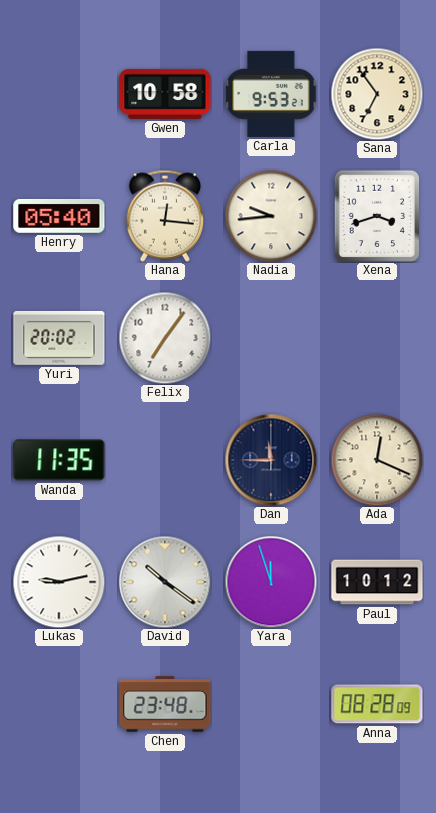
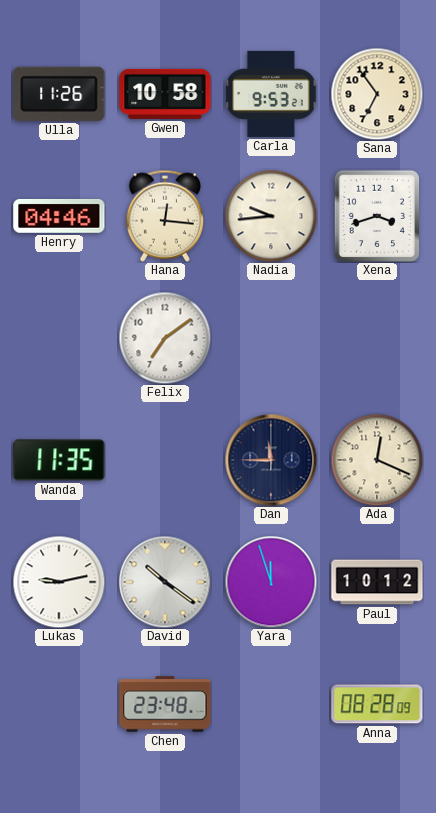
Ulla: none -> 11:26 (59, 94)
Henry: 05:40 -> 04:46 (59, 216)
Yuri: 20:02 -> none (59, 338)
Felix: 7:06 -> 7:09 (165, 338)
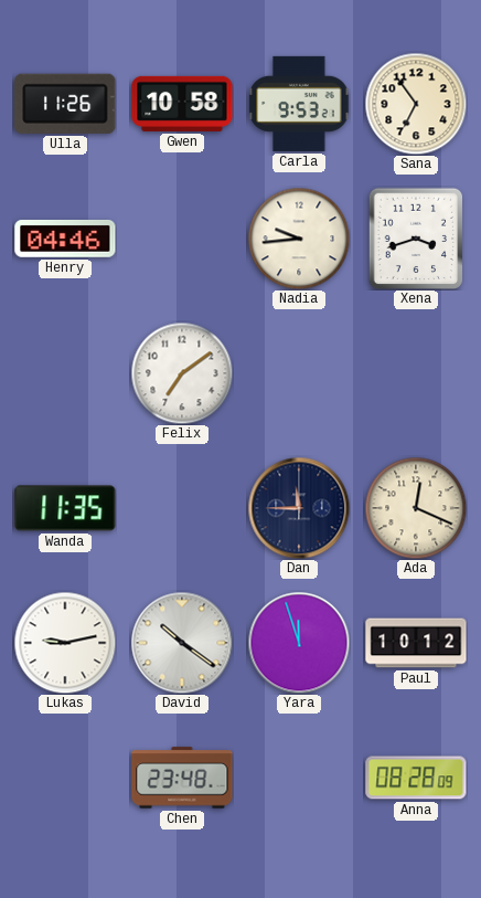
Hana: 12:16 -> none (165, 216)
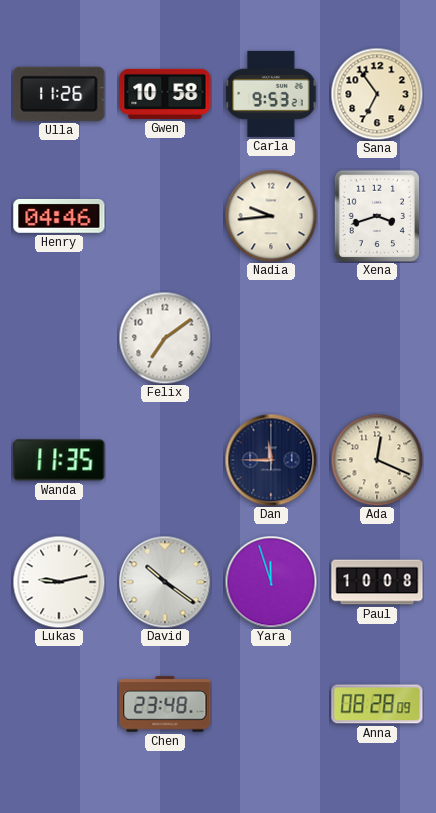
Paul: 10:12 -> 10:08 (377, 582)
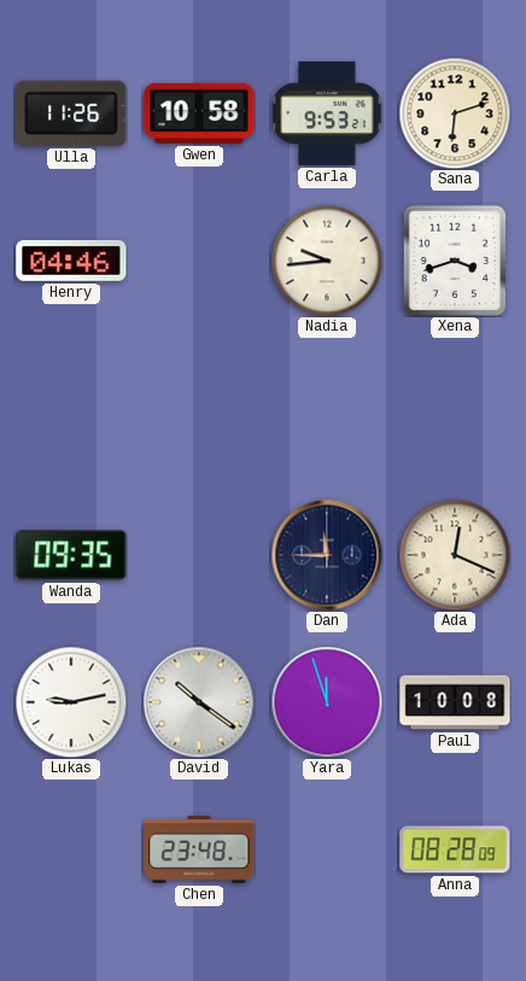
Sana: 6:54 -> 6:12 (455, 113)
Felix: 7:09 -> none (165, 338)
Wanda: 11:35 -> 09:35 (71, 555)
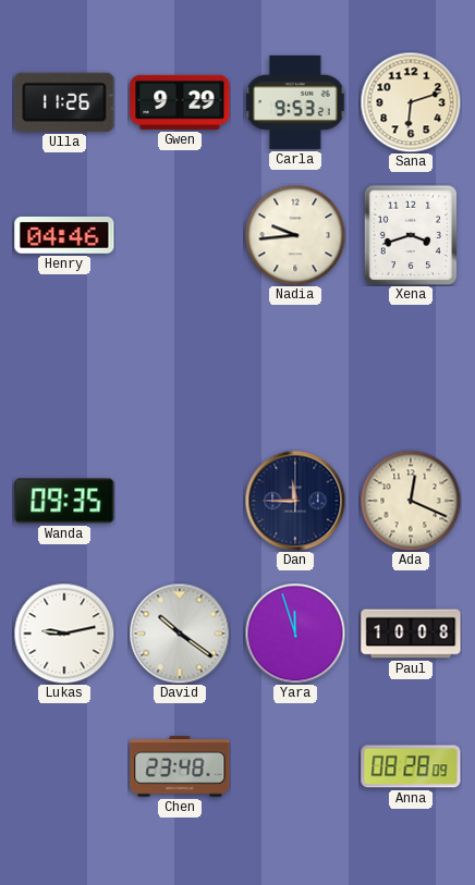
Gwen: 10:58 -> 9:29 (180, 102)
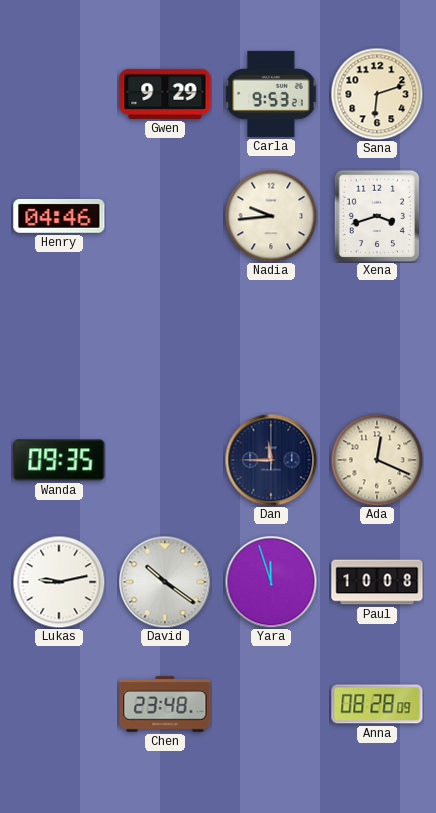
Ulla: 11:26 -> none (64, 102)
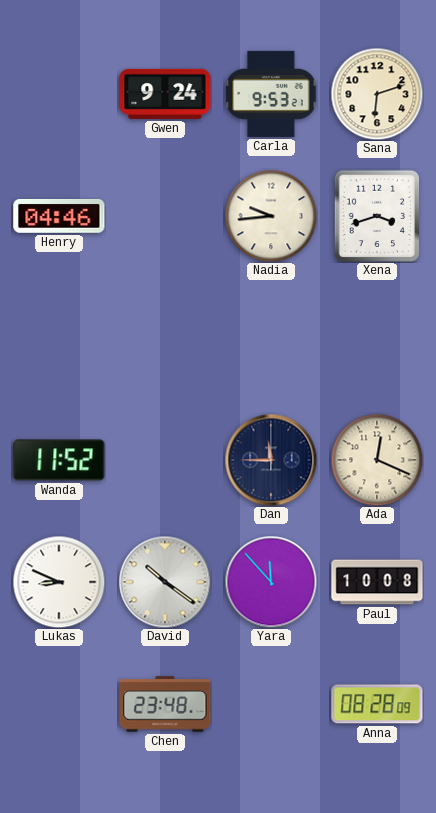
Gwen: 9:29 -> 9:24 (165, 94)
Wanda: 09:35 -> 11:52 (59, 460)
Lukas: 9:13 -> 8:49 (59, 582)
Yara: 11:57 -> 11:53 (271, 582)
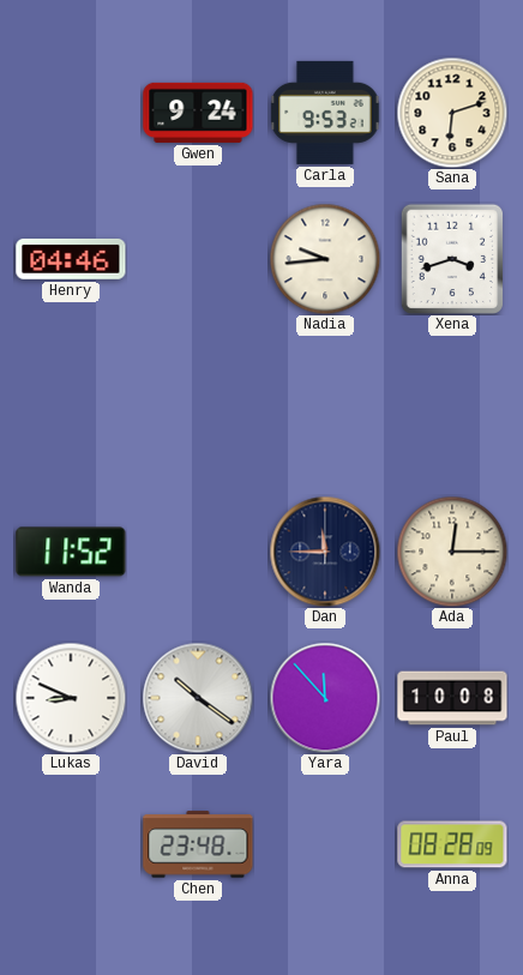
Ada: 12:19 -> 12:15 (452, 552)
